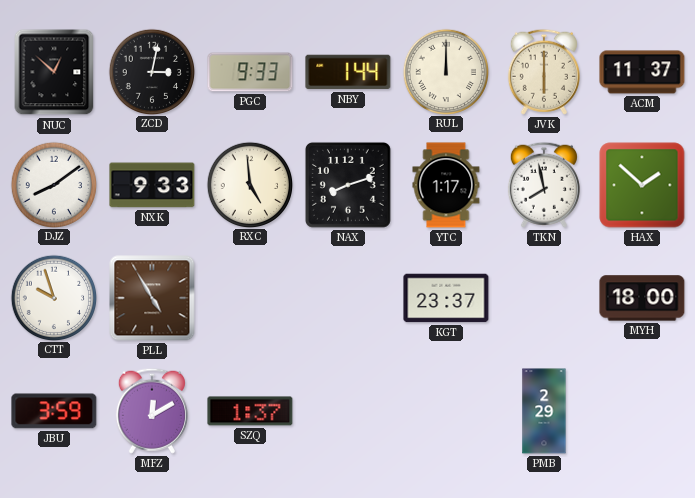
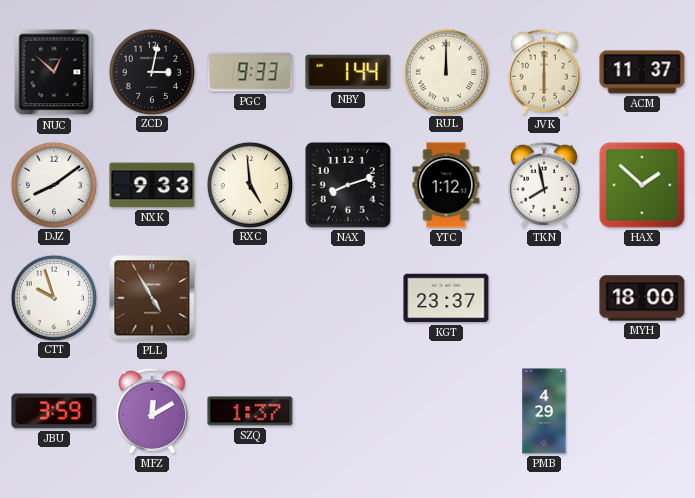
YTC: 1:17 -> 1:12 (446, 185)
PMB: 2:29 -> 4:29 (544, 411)
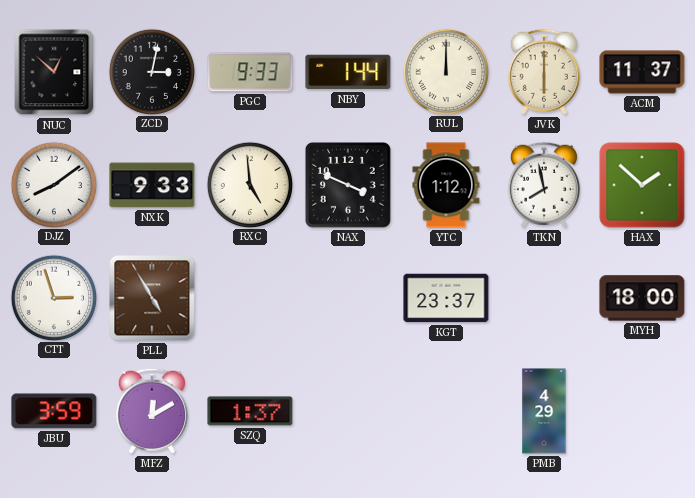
NAX: 8:12 -> 3:49 (348, 185)
CTT: 9:57 -> 2:57 (53, 297)
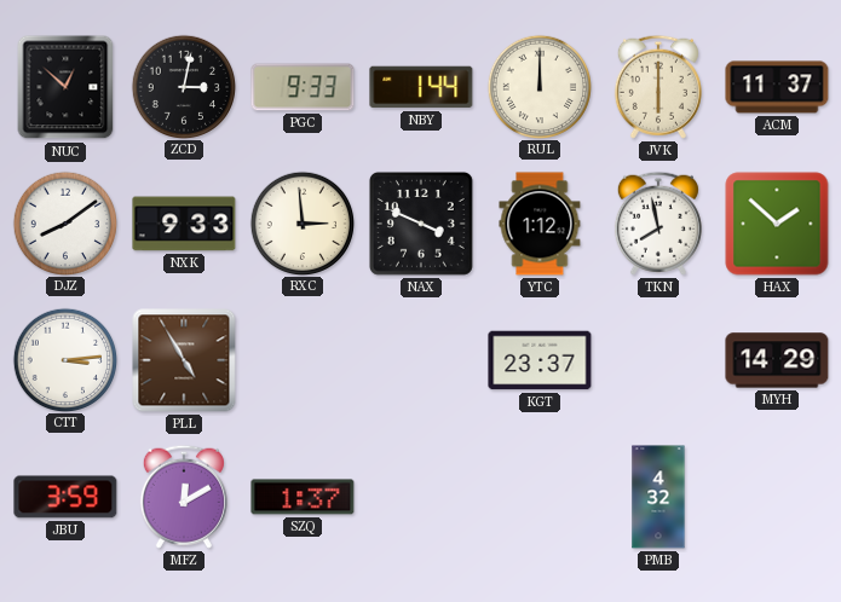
RXC: 4:59 -> 2:59 (301, 222)
CTT: 2:57 -> 3:14 (64, 359)
MYH: 18:00 -> 14:29 (777, 360)
PMB: 4:29 -> 4:32 (658, 497)
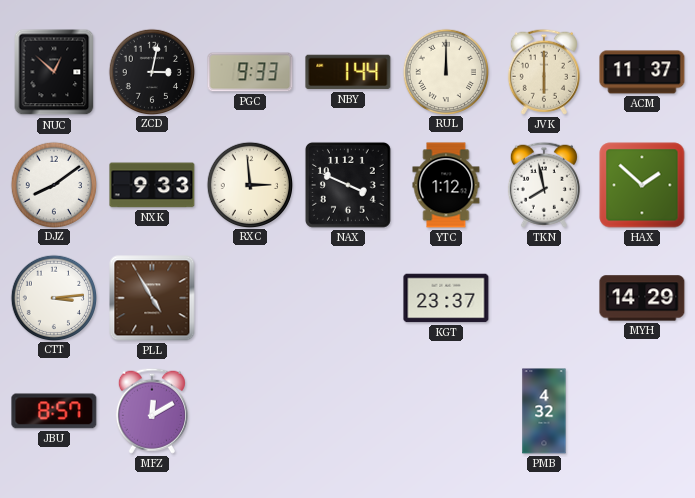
JBU: 3:59 -> 8:57 (54, 411)
SZQ: 1:37 -> none (303, 497)
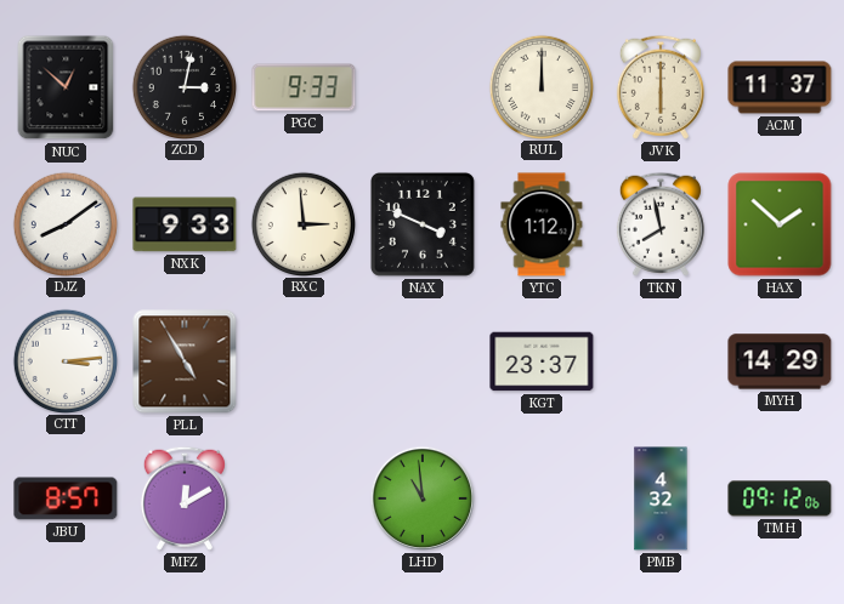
NBY: 1:44 -> none (348, 72)
LHD: none -> 10:59 (423, 498)
TMH: none -> 09:12 (780, 498)
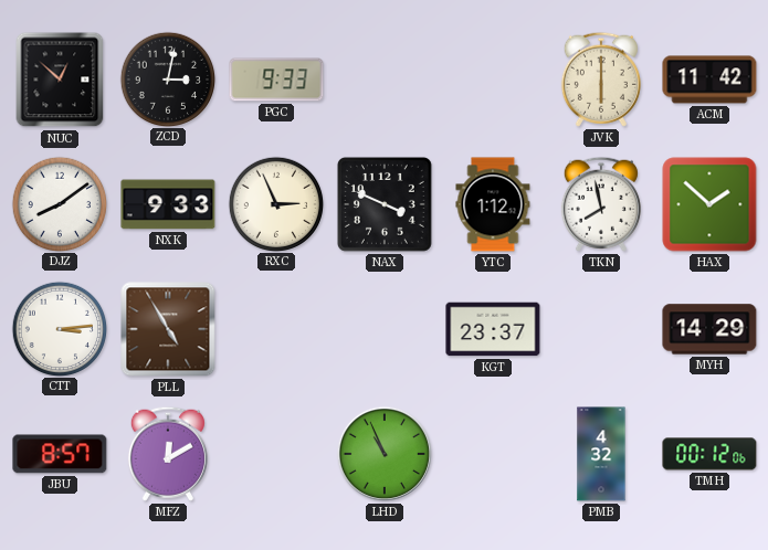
RUL: 12:00 -> none (540, 86)
ACM: 11:37 -> 11:42 (709, 80)
RXC: 2:59 -> 2:56 (275, 203)
LHD: 10:59 -> 10:56 (385, 454)
TMH: 09:12 -> 00:12 (709, 454)
